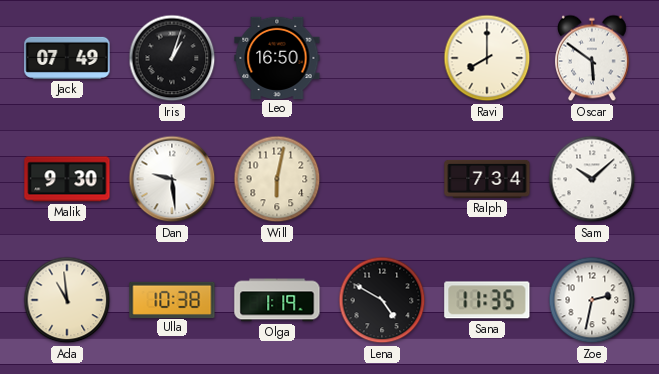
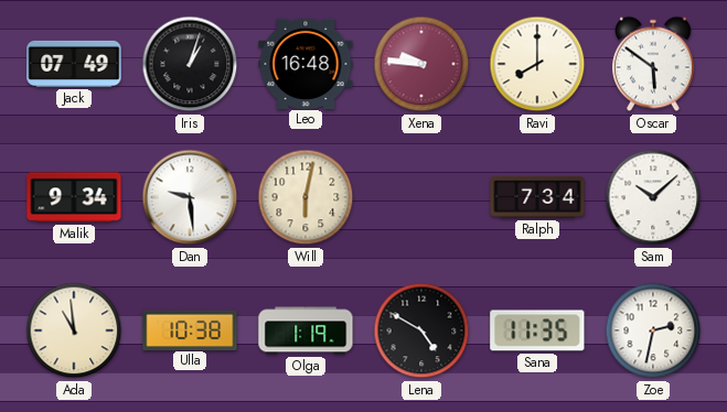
Leo: 16:50 -> 16:48 (306, 63)
Xena: none -> 9:46 (421, 64)
Malik: 9:30 -> 9:34 (74, 197)
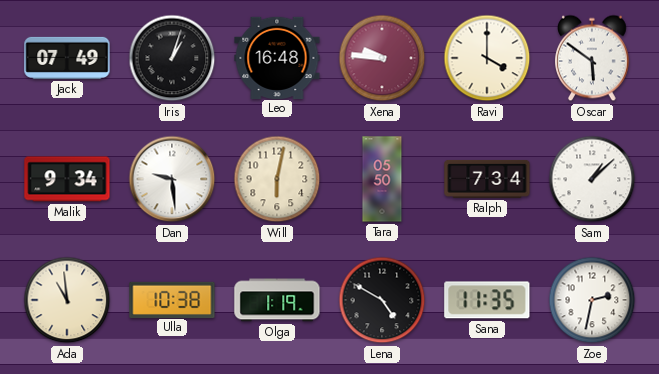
Ravi: 8:00 -> 4:00 (487, 58)
Tara: none -> 05:50 (382, 179)
Sam: 10:08 -> 1:08 (592, 179)
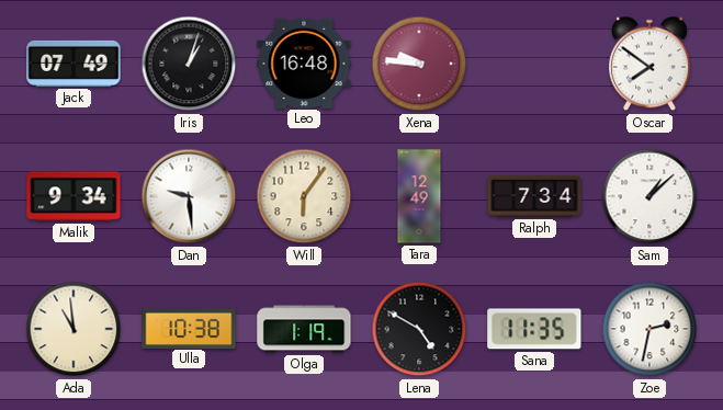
Ravi: 4:00 -> none (487, 58)
Oscar: 5:51 -> 7:51 (651, 64)
Will: 6:02 -> 6:06 (304, 196)
Tara: 05:50 -> 12:49 (419, 196)
